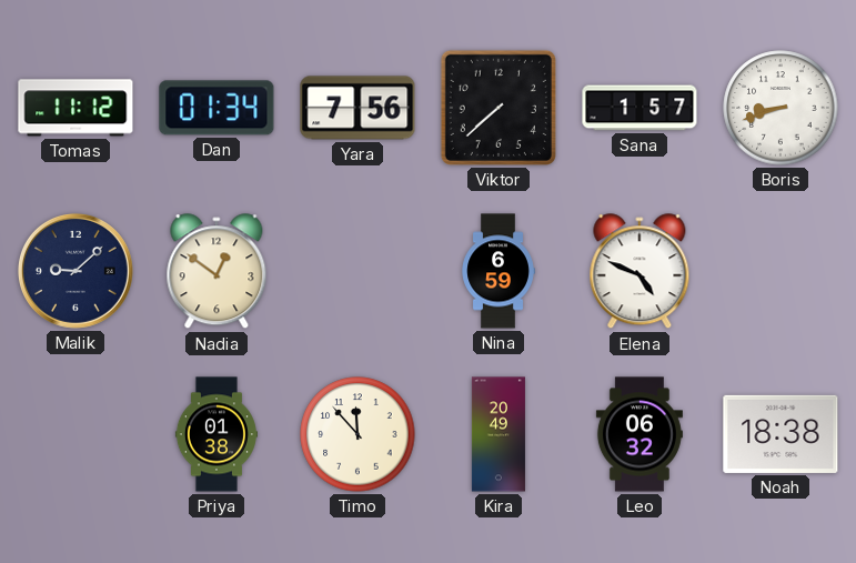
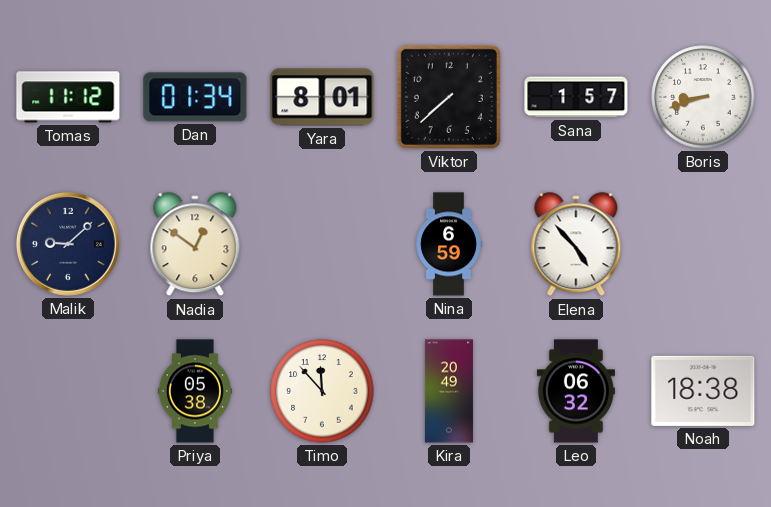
Yara: 7:56 -> 8:01 (322, 97)
Elena: 4:49 -> 4:53 (576, 245)
Priya: 01:38 -> 05:38 (195, 391)
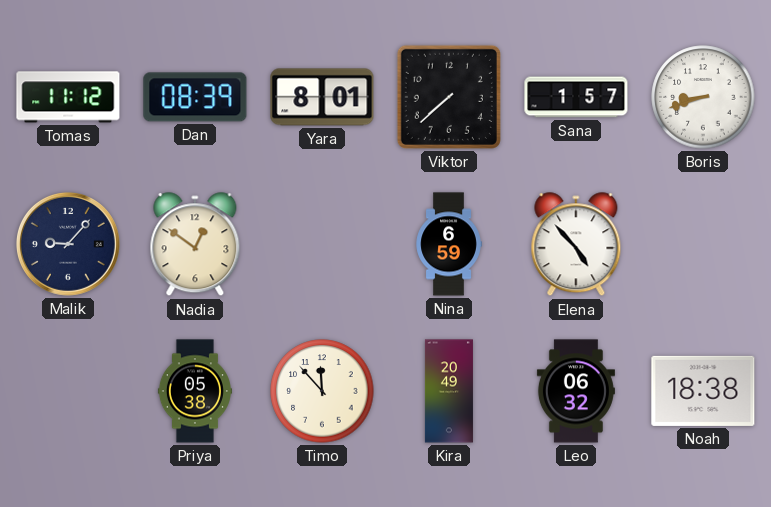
Dan: 01:34 -> 08:39 (195, 97)
Malik: 9:08 -> 9:07 (68, 244)
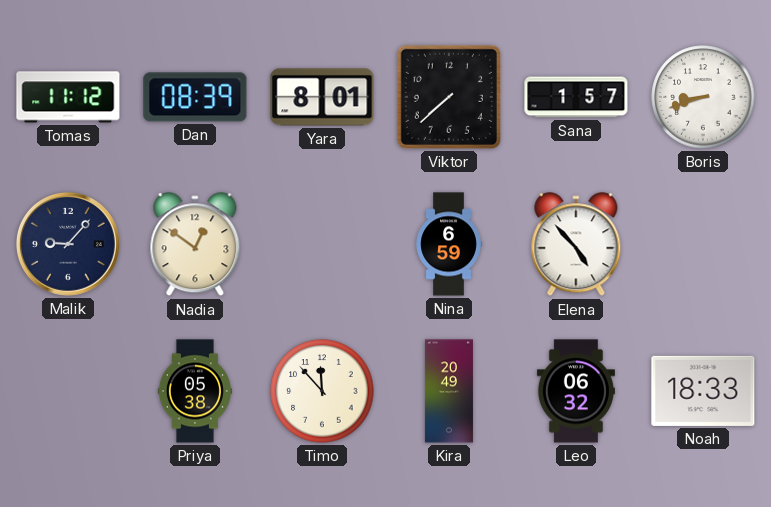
Noah: 18:38 -> 18:33 (703, 391)
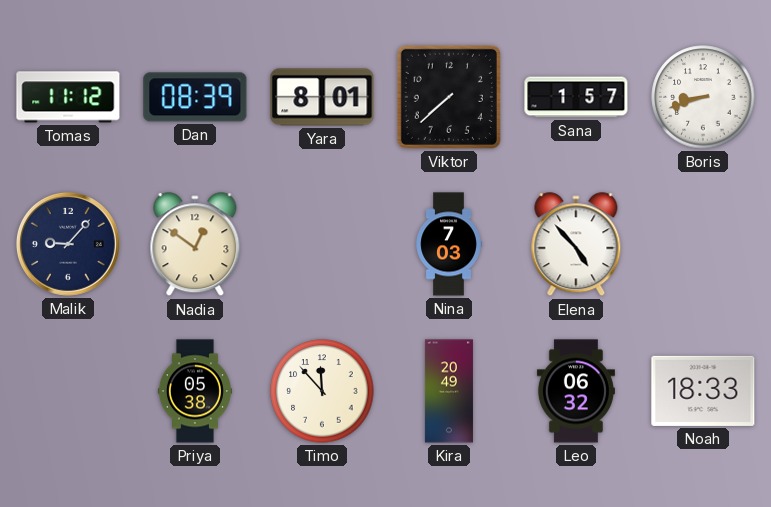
Nina: 6:59 -> 7:03 (449, 244)
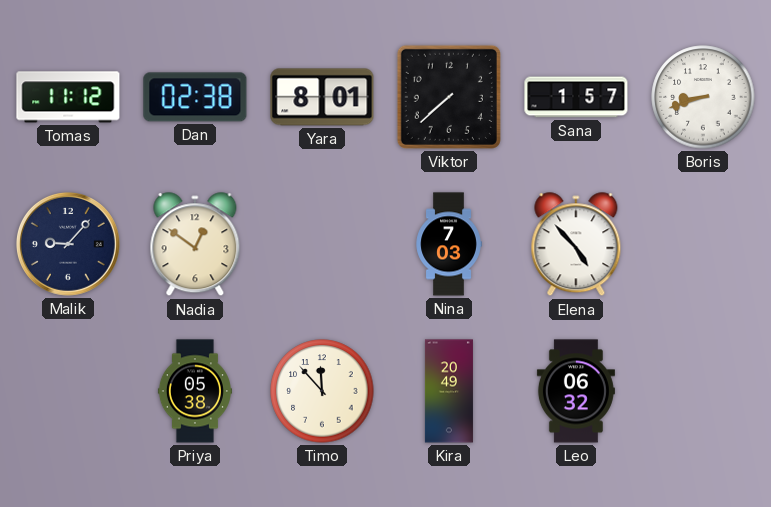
Dan: 08:39 -> 02:38 (195, 97)
Noah: 18:33 -> none (703, 391)
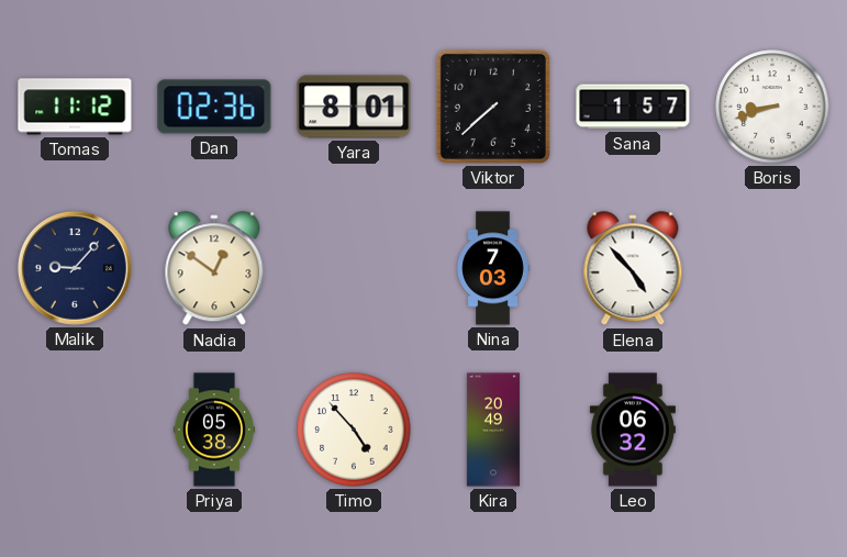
Dan: 02:38 -> 02:36 (214, 107)
Timo: 11:53 -> 4:53 (354, 430)
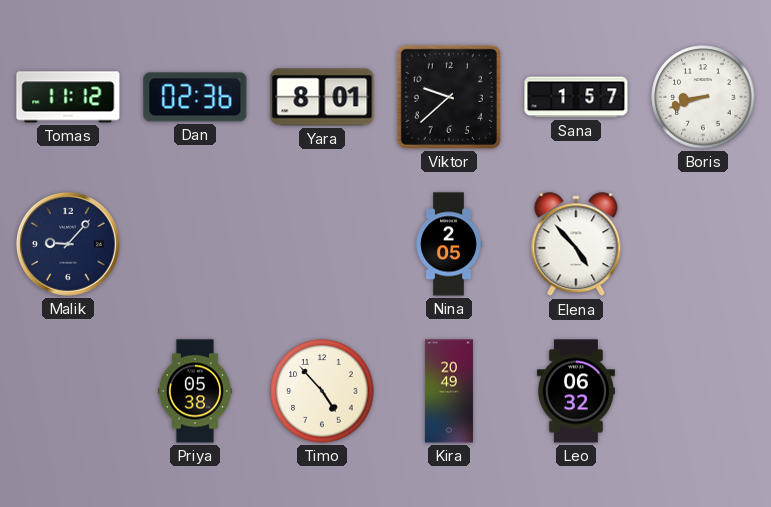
Viktor: 7:38 -> 9:38 (449, 97)
Nadia: 12:51 -> none (214, 269)
Nina: 7:03 -> 2:05 (449, 244)
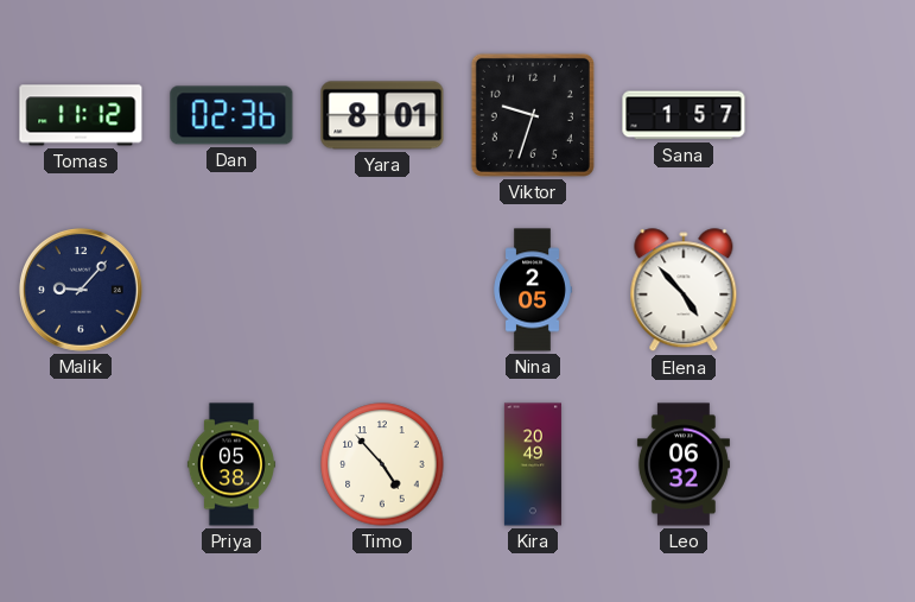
Viktor: 9:38 -> 9:33 (533, 115)
Boris: 8:42 -> none (703, 97)
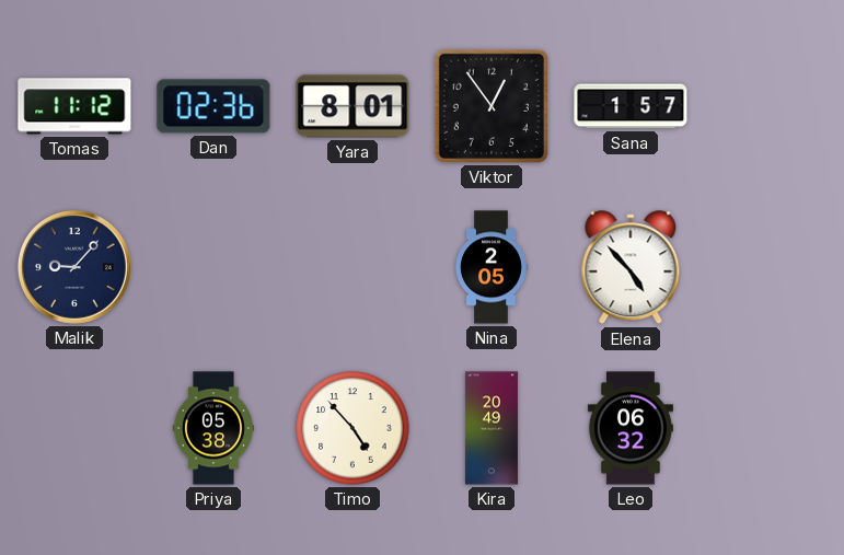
Viktor: 9:33 -> 12:54 (492, 106)
